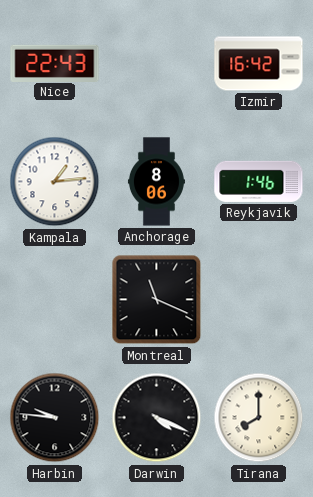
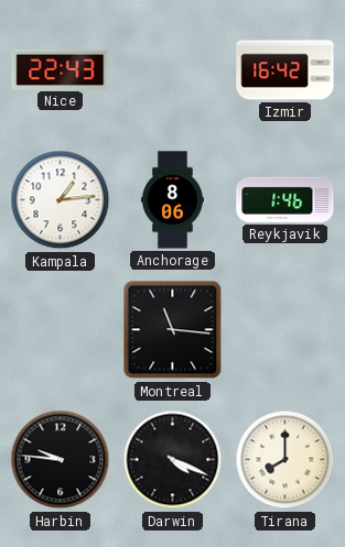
Montreal: 11:19 -> 11:16 (173, 330)
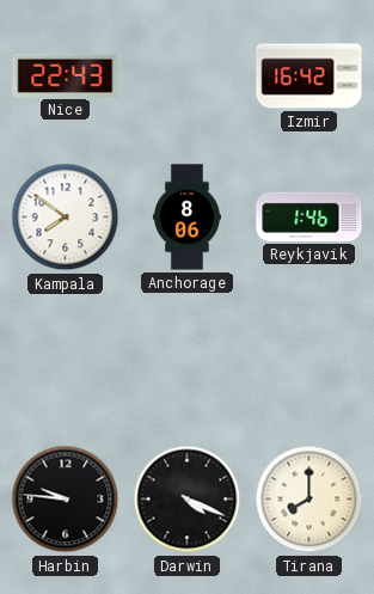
Kampala: 1:14 -> 7:51 (66, 218)
Montreal: 11:16 -> none (173, 330)
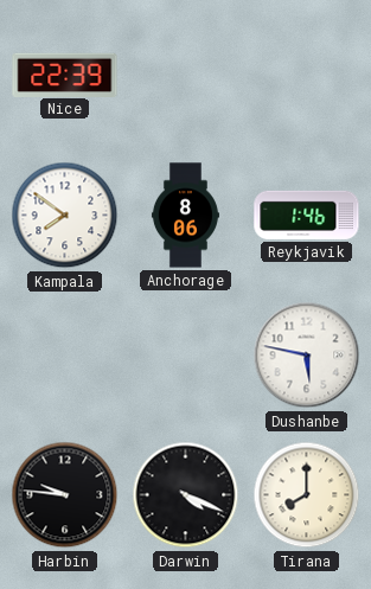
Nice: 22:43 -> 22:39 (65, 75)
Izmir: 16:42 -> none (309, 76)
Dushanbe: none -> 5:47 (307, 356)
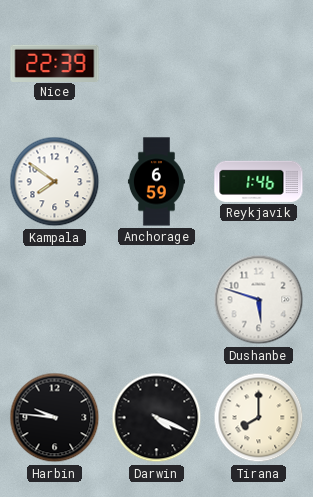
Anchorage: 8:06 -> 6:59 (156, 182)
Dushanbe: 5:47 -> 5:48 (259, 300)
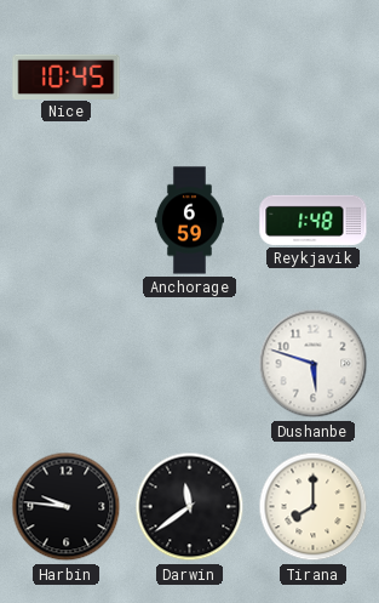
Nice: 22:39 -> 10:45 (67, 76)
Kampala: 7:51 -> none (55, 182)
Reykjavik: 1:46 -> 1:48 (314, 220)
Darwin: 4:19 -> 11:39 (190, 507)
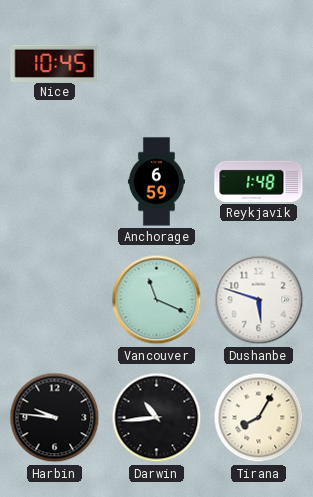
Vancouver: none -> 11:19 (157, 300)
Darwin: 11:39 -> 10:44 (157, 418)
Tirana: 8:00 -> 8:05 (259, 418)
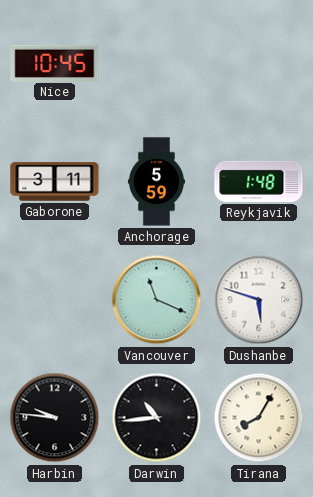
Gaborone: none -> 3:11 (55, 182)
Anchorage: 6:59 -> 5:59 (156, 182)
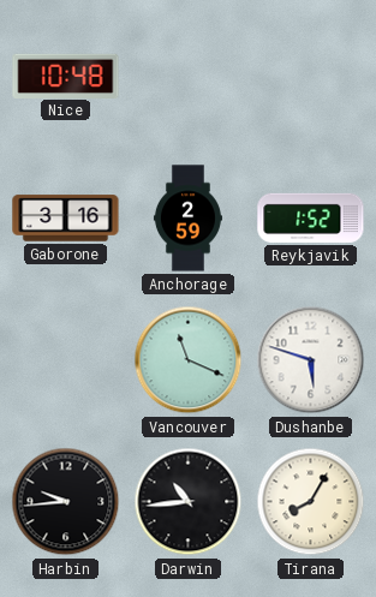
Nice: 10:45 -> 10:48 (66, 76)
Gaborone: 3:11 -> 3:16 (66, 219)
Anchorage: 5:59 -> 2:59 (187, 219)
Reykjavik: 1:48 -> 1:52 (311, 217)
Harbin: 9:46 -> 9:44 (66, 502)
